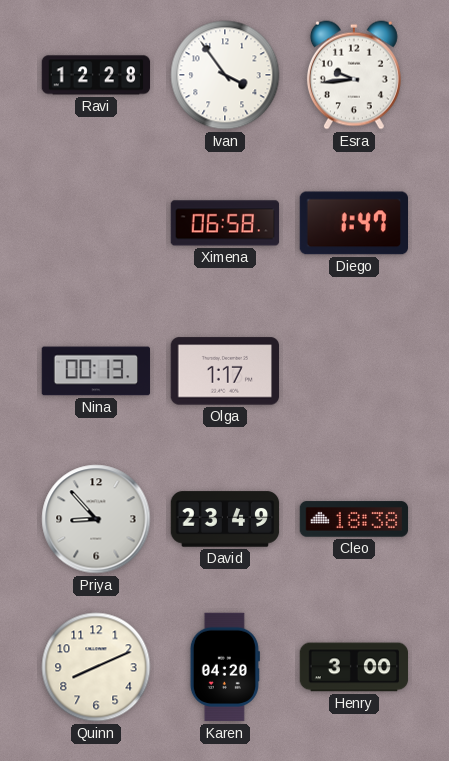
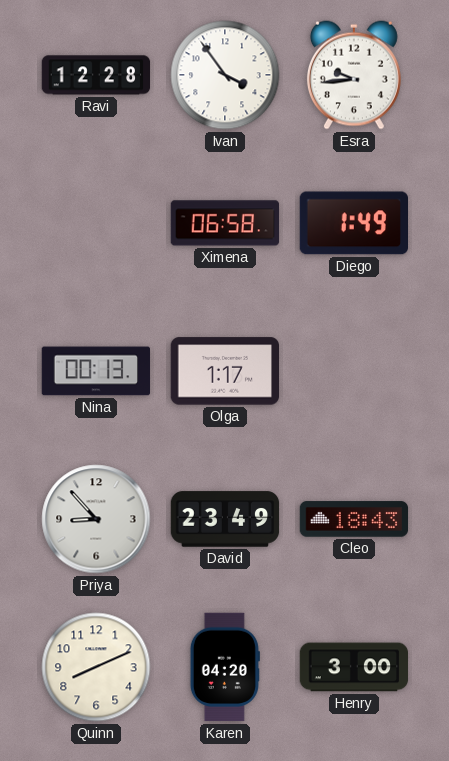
Diego: 1:47 -> 1:49 (353, 223)
Cleo: 18:38 -> 18:43 (354, 519)
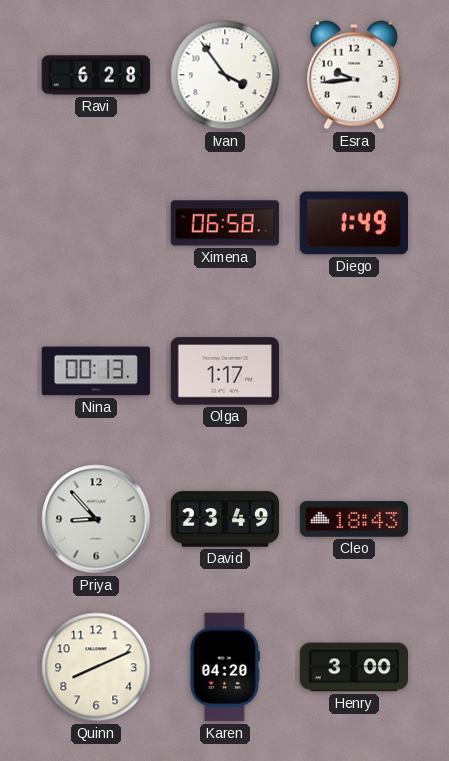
Ravi: 12:28 -> 6:28 (96, 75)
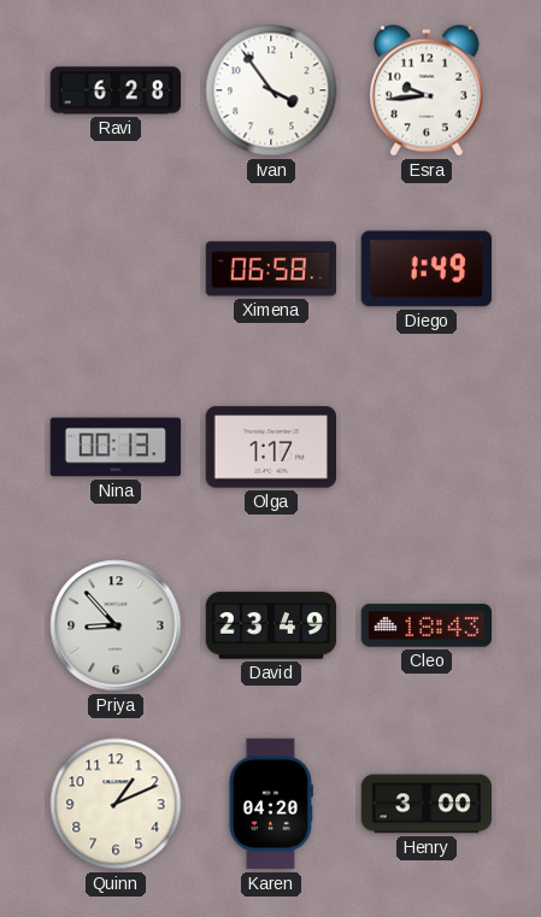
Quinn: 8:11 -> 1:11 (116, 804)
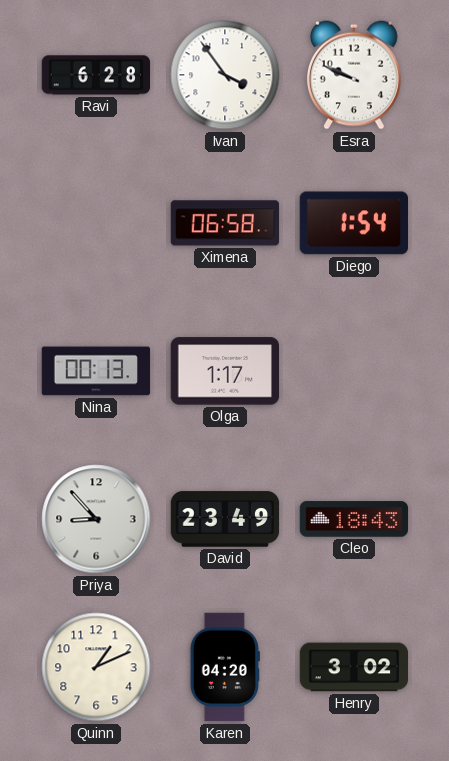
Esra: 9:44 -> 9:49 (354, 75)
Diego: 1:49 -> 1:54 (353, 223)
Henry: 3:00 -> 3:02 (354, 667)
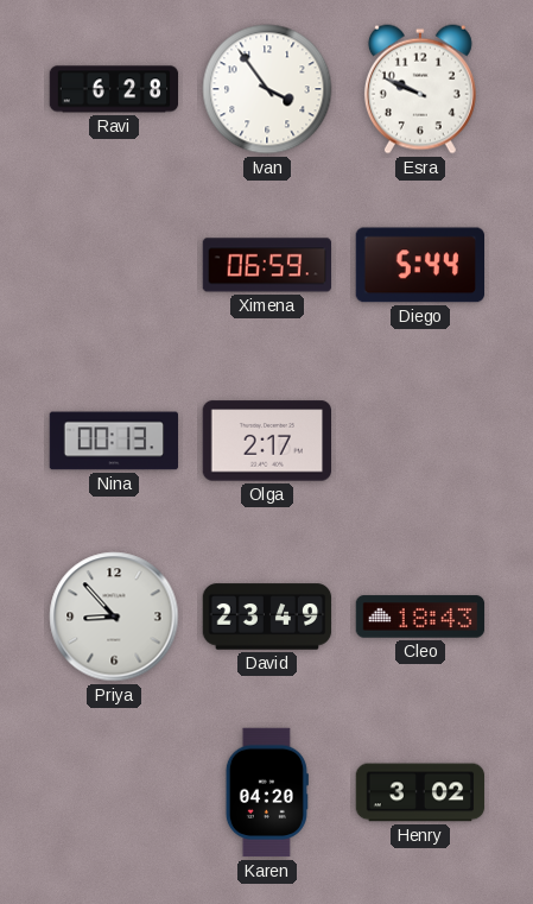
Ximena: 06:58 -> 06:59 (267, 265)
Diego: 1:54 -> 5:44 (419, 265)
Olga: 1:17 -> 2:17 (267, 441)
Quinn: 1:11 -> none (96, 667)
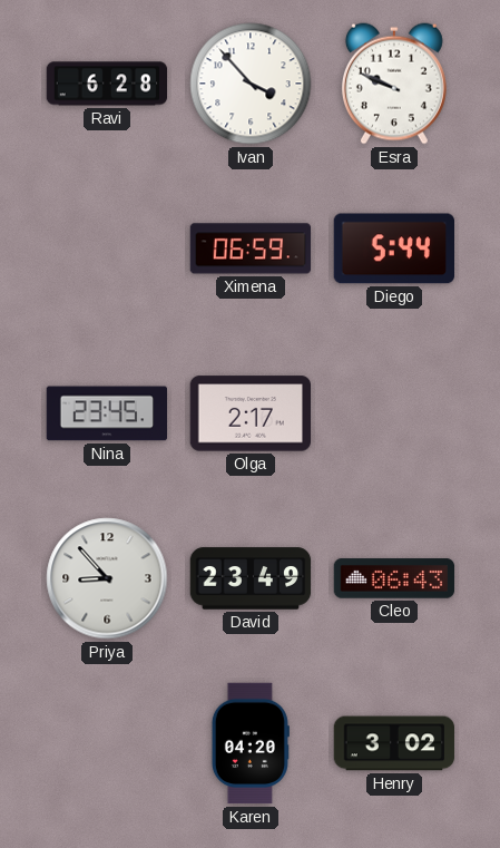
Ivan: 3:54 -> 3:53 (251, 84)
Nina: 00:13 -> 23:45 (107, 413)
Cleo: 18:43 -> 06:43 (394, 578)
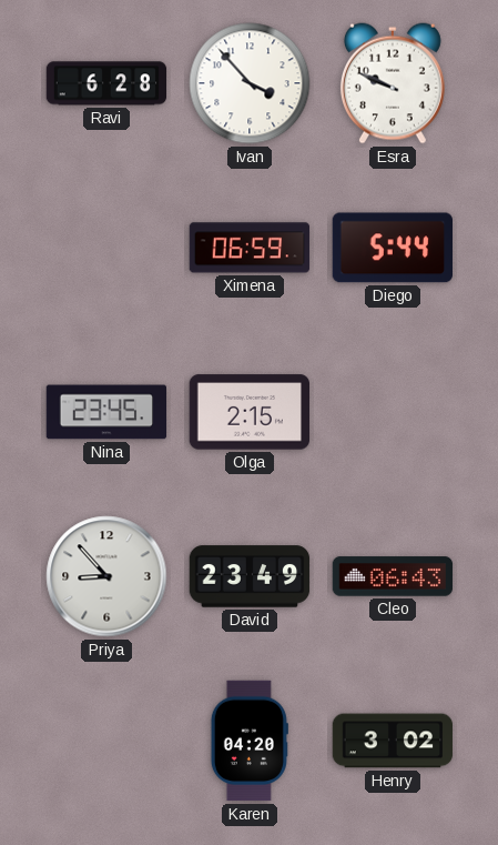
Olga: 2:17 -> 2:15 (250, 412)
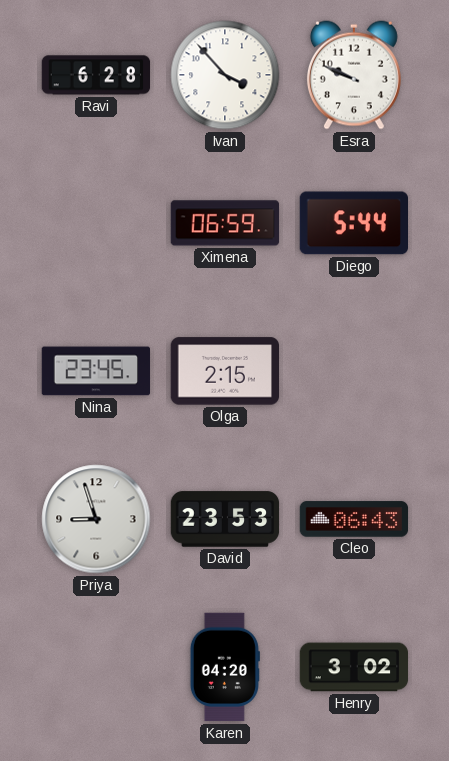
Priya: 8:53 -> 8:57 (96, 519)
David: 23:49 -> 23:53 (225, 519)
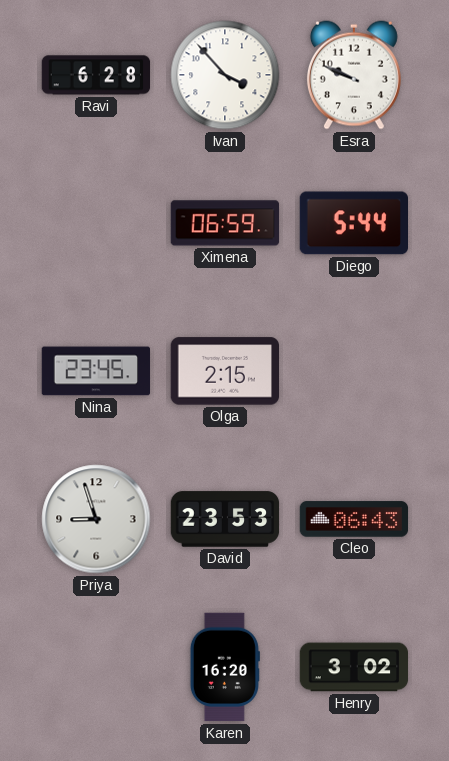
Karen: 04:20 -> 16:20 (225, 667)
